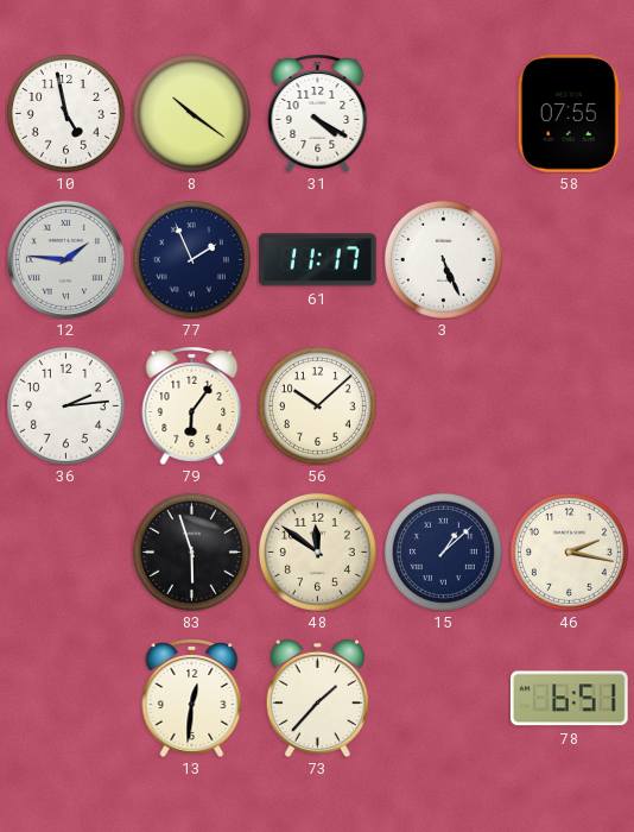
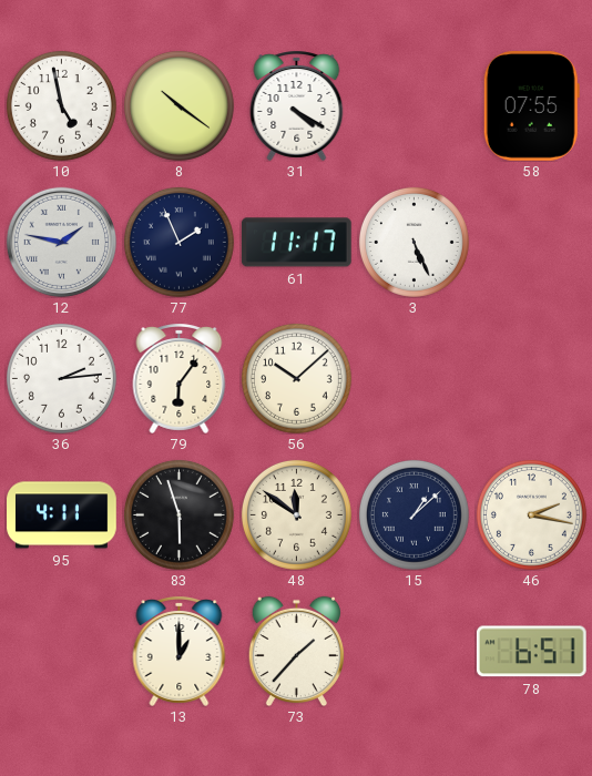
12: 1:46 -> 1:47 (61, 242)
95: none -> 4:11 (62, 515)
13: 12:31 -> 1:00 (180, 652)
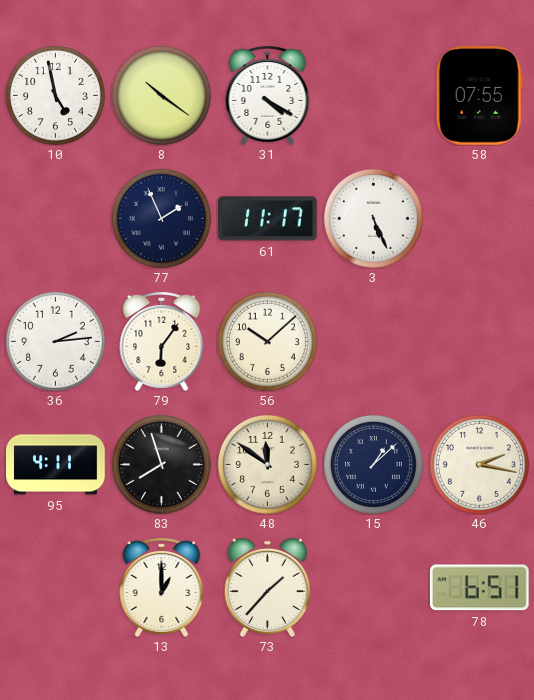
12: 1:47 -> none (61, 242)
83: 5:57 -> 7:57 (161, 464)
